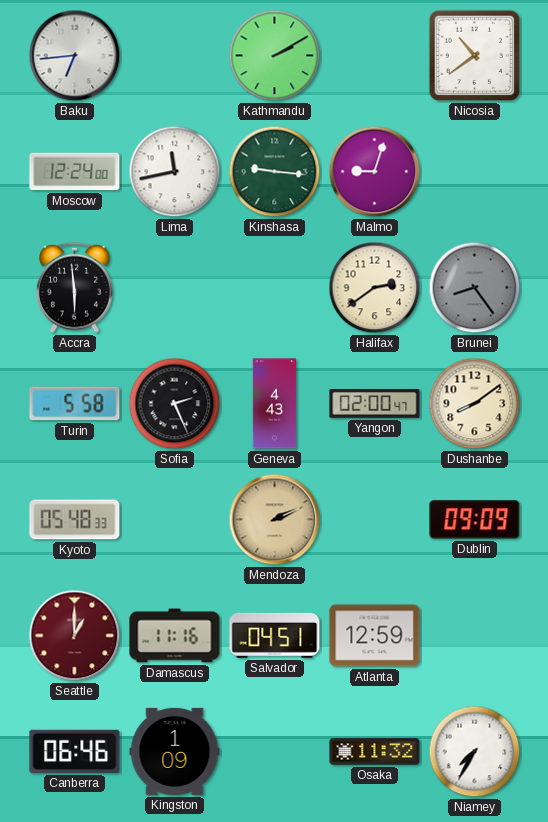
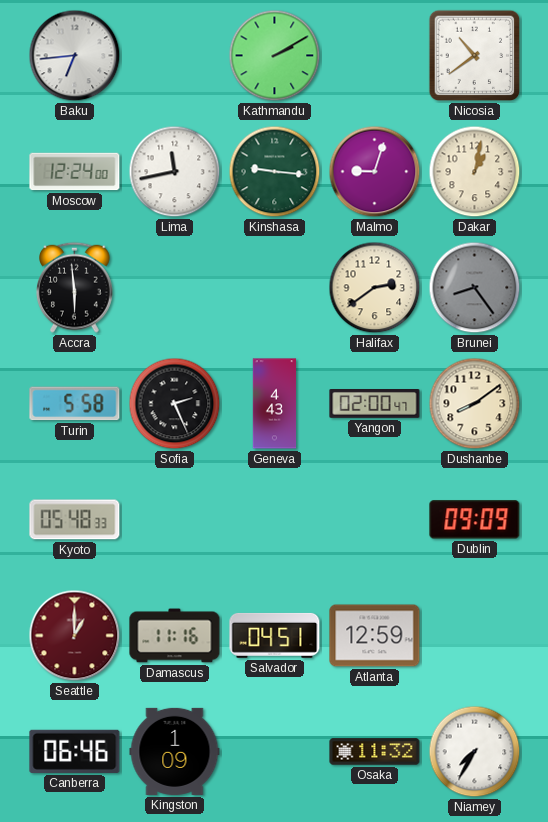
Dakar: none -> 1:02 (475, 172)
Mendoza: 2:11 -> none (275, 520)
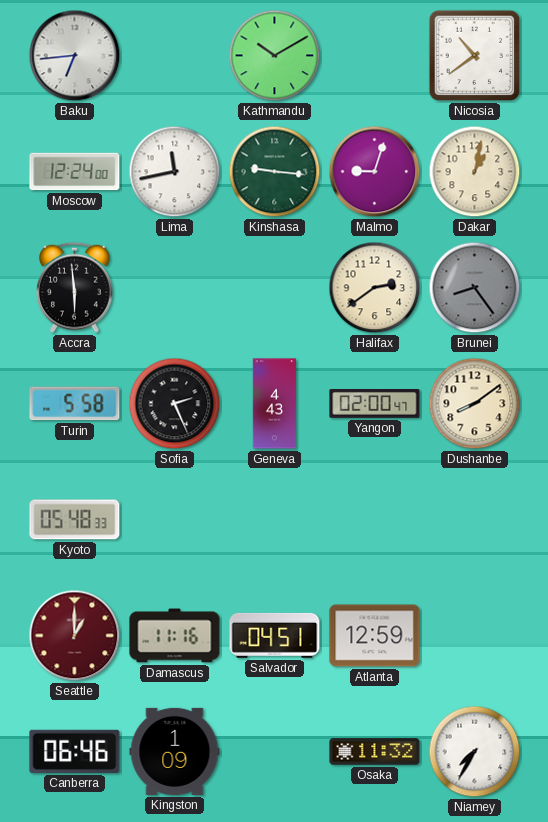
Kathmandu: 2:10 -> 10:10 (275, 56)
Dublin: 09:09 -> none (475, 520)
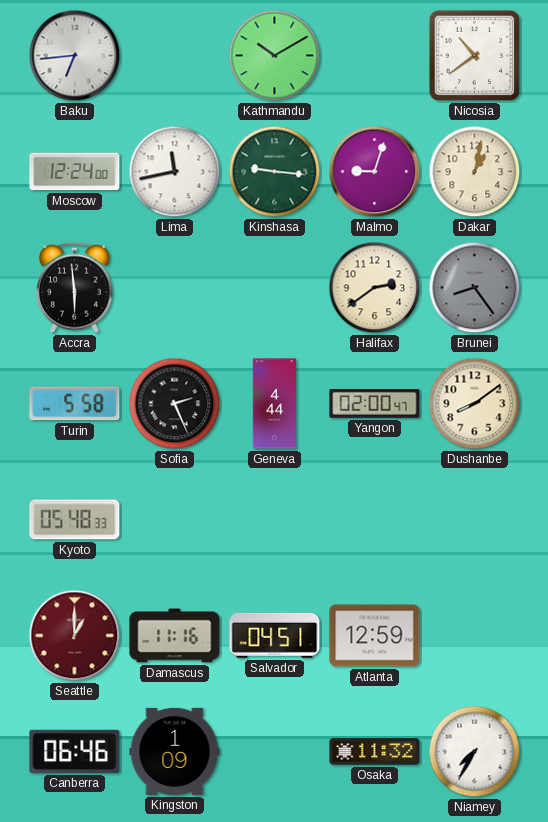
Geneva: 4:43 -> 4:44 (275, 404)
